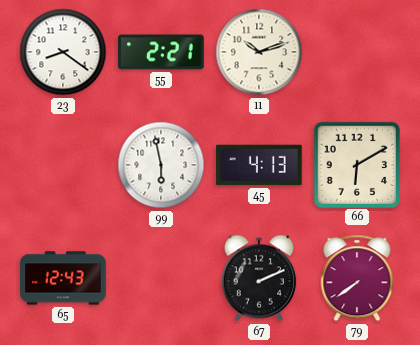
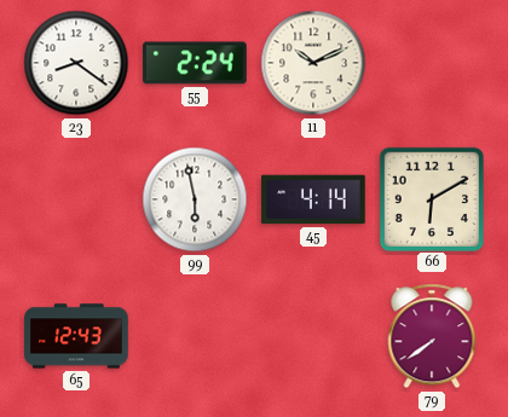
55: 2:21 -> 2:24 (195, 63)
11: 10:12 -> 10:11 (313, 63)
45: 4:13 -> 4:14 (313, 199)
67: 2:11 -> none (259, 278)
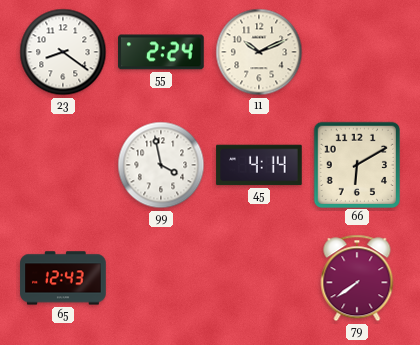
99: 5:58 -> 3:58 (161, 165)
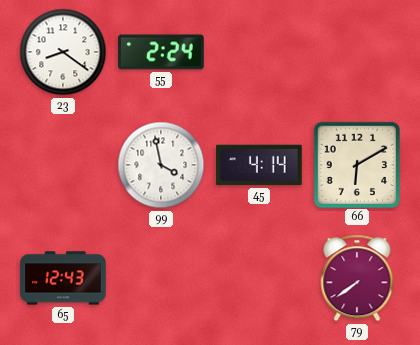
11: 10:11 -> none (259, 52)
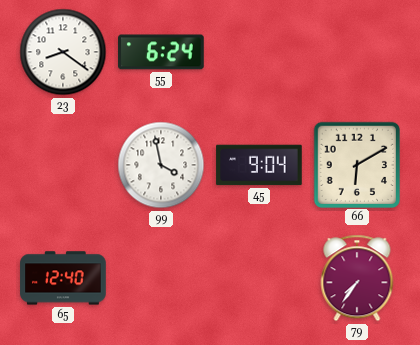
55: 2:24 -> 6:24 (161, 52)
45: 4:14 -> 9:04 (259, 165)
65: 12:43 -> 12:40 (63, 278)
79: 7:39 -> 7:36 (357, 278)
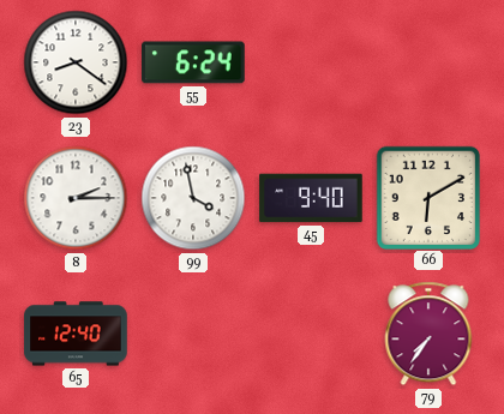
8: none -> 2:15 (76, 198)
45: 9:04 -> 9:40 (311, 198)
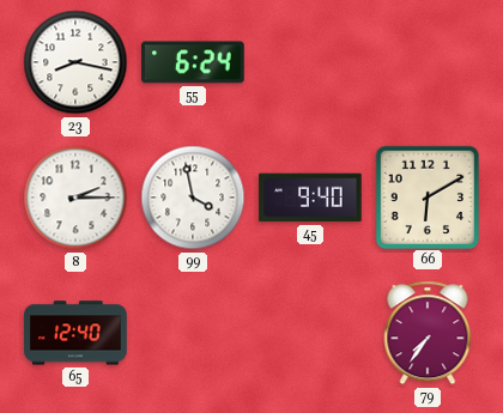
23: 8:21 -> 8:17 (75, 62)
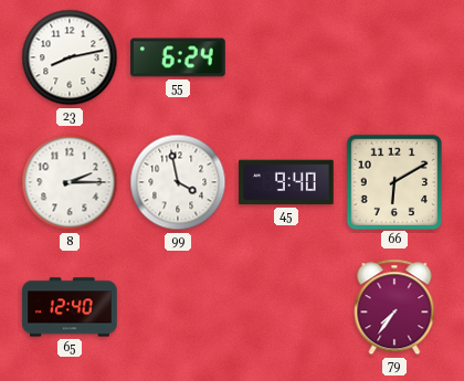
23: 8:17 -> 8:13 (70, 57)
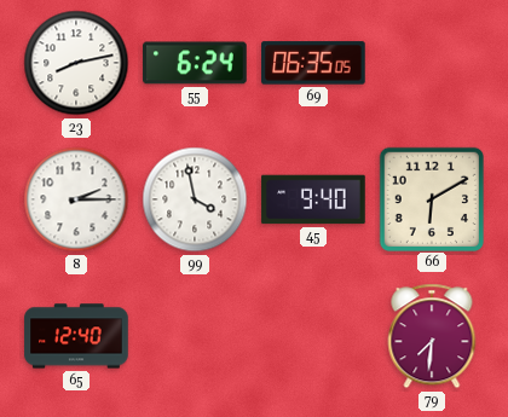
69: none -> 06:35 (313, 63)
79: 7:36 -> 7:31 (432, 336)
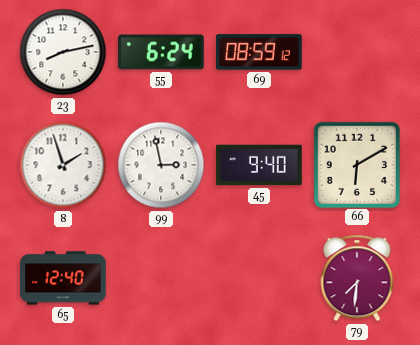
69: 06:35 -> 08:59 (259, 52)
8: 2:15 -> 1:57 (63, 165)
99: 3:58 -> 2:58 (161, 165)
